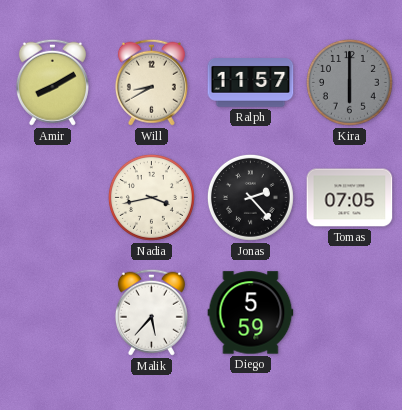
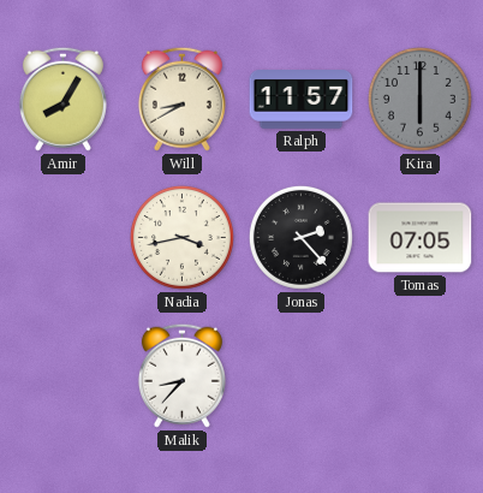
Amir: 8:10 -> 8:05 (62, 99)
Malik: 5:37 -> 8:37 (181, 375)
Diego: 5:59 -> none (251, 313)
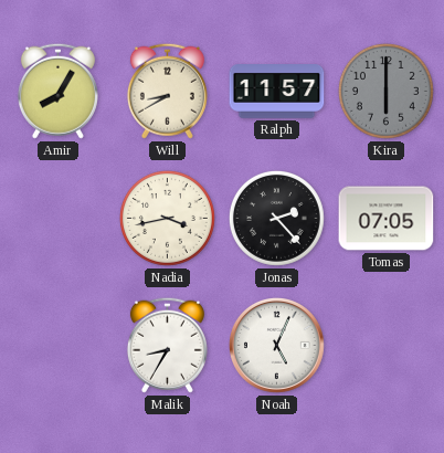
Malik: 8:37 -> 8:35 (167, 345)
Noah: none -> 5:04 (277, 346)
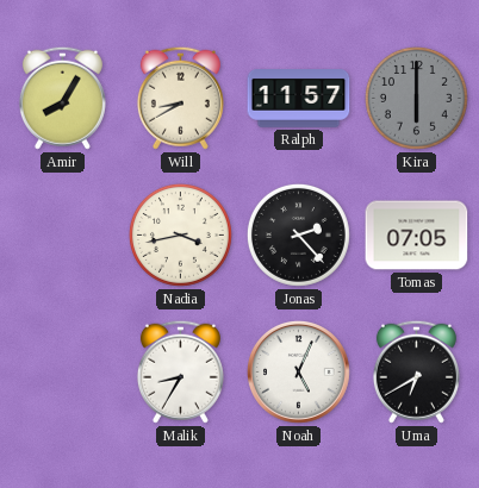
Uma: none -> 6:40 (416, 371)
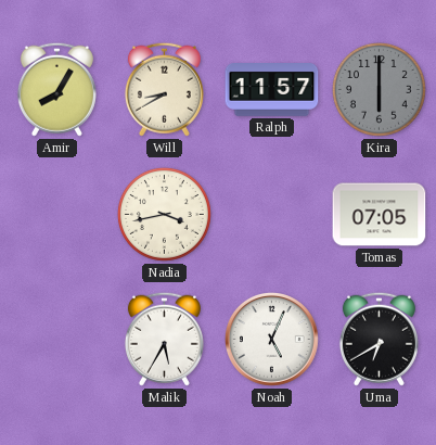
Jonas: 2:23 -> none (298, 234)
Malik: 8:35 -> 5:35 (164, 339)
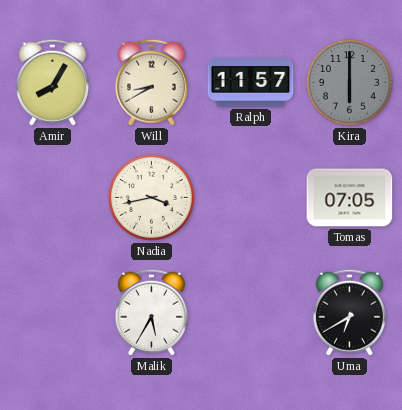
Noah: 5:04 -> none (272, 340)
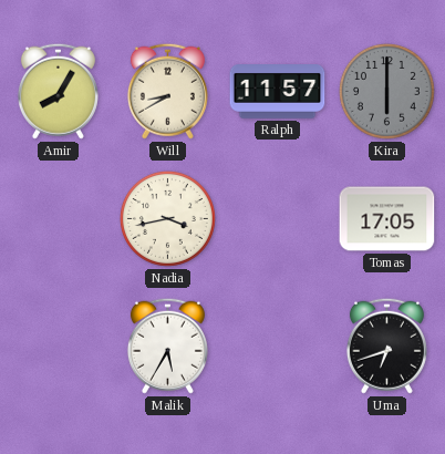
Tomas: 07:05 -> 17:05 (387, 219)
Uma: 6:40 -> 6:42 (386, 345)
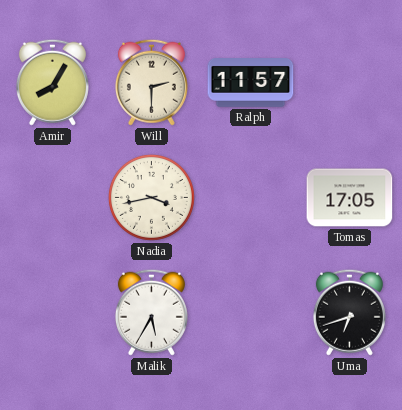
Will: 8:40 -> 2:30 (151, 82)
Kira: 6:00 -> none (386, 91)
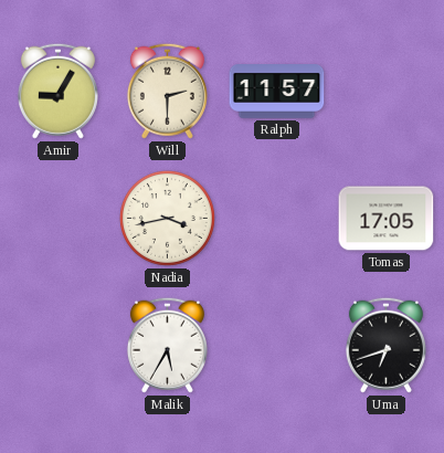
Amir: 8:05 -> 9:05 (57, 91)
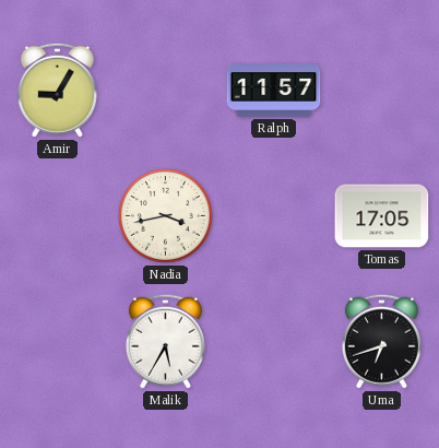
Will: 2:30 -> none (167, 91)
